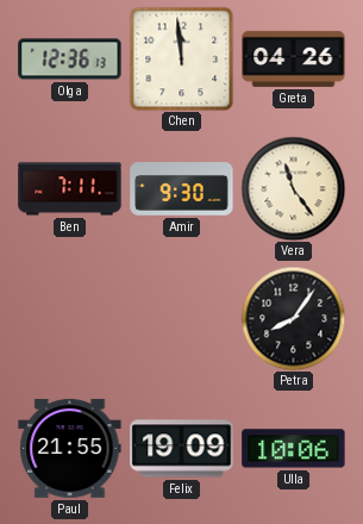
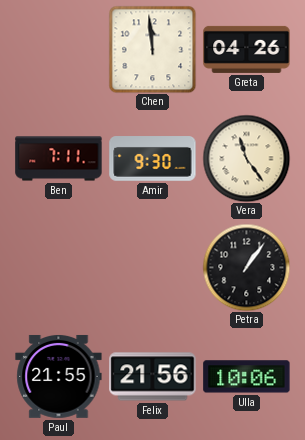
Olga: 12:36 -> none (70, 60)
Petra: 8:06 -> 1:06 (246, 267)
Felix: 19:09 -> 21:56 (153, 377)
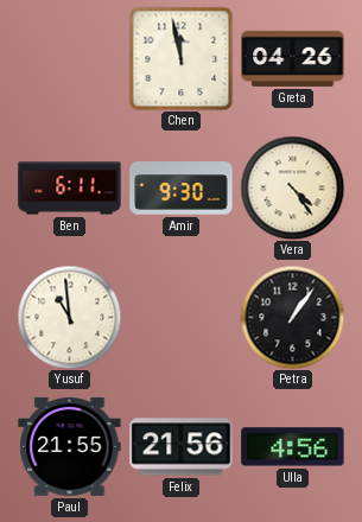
Chen: 11:59 -> 11:58 (180, 58)
Ben: 7:11 -> 6:11 (70, 189)
Vera: 11:24 -> 4:24 (292, 187)
Yusuf: none -> 10:59 (69, 317)
Ulla: 10:06 -> 4:56 (293, 447)
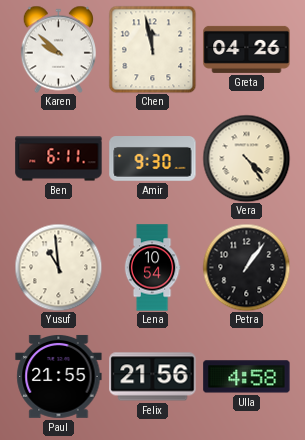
Karen: none -> 9:52 (58, 49)
Lena: none -> 10:54 (152, 268)
Ulla: 4:56 -> 4:58 (247, 377)
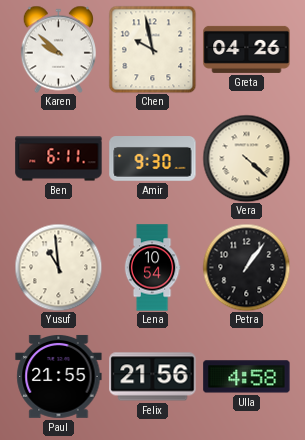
Chen: 11:58 -> 9:58 (152, 49)
Vera: 4:24 -> 4:22 (246, 158)
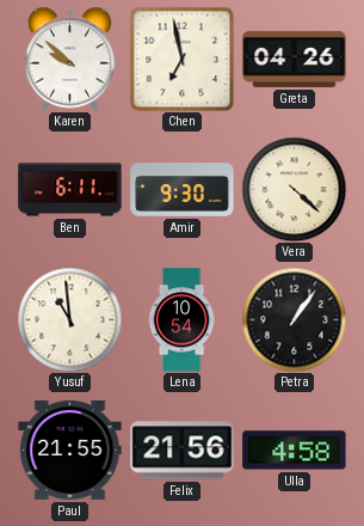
Chen: 9:58 -> 6:58 (181, 59)
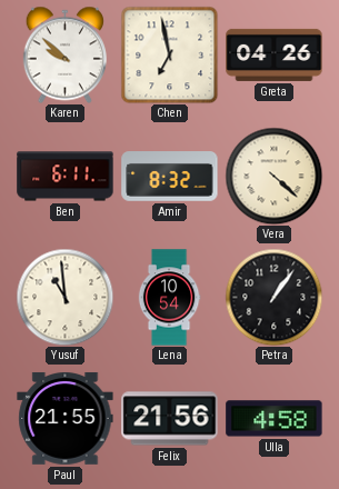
Amir: 9:30 -> 8:32 (170, 177)
